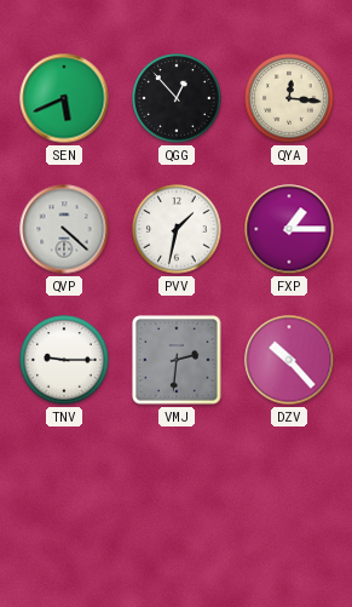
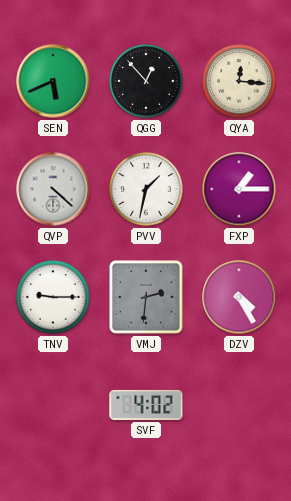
DZV: 10:23 -> 4:25 (239, 297)
SVF: none -> 4:02 (146, 405)
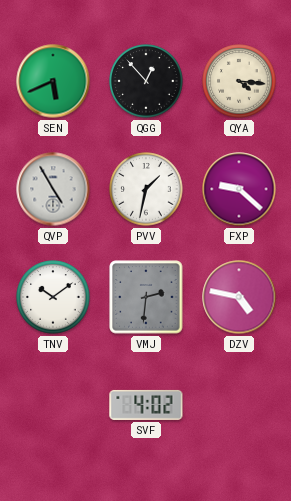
QYA: 12:16 -> 4:16 (239, 81)
QVP: 4:22 -> 4:55 (53, 189)
FXP: 1:15 -> 9:22 (239, 189)
TNV: 9:15 -> 10:09 (53, 297)
DZV: 4:25 -> 4:47 (239, 297)
